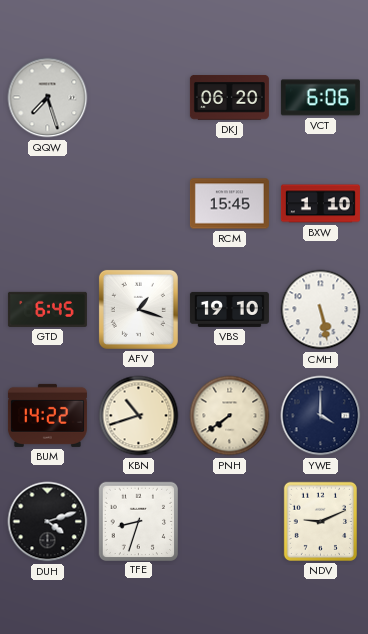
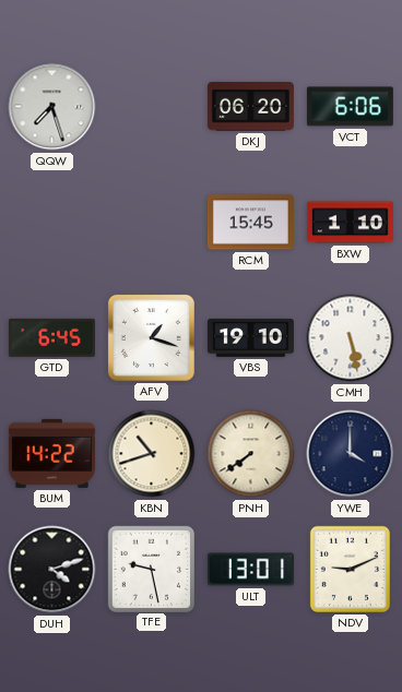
TFE: 8:33 -> 9:28 (151, 569)
ULT: none -> 13:01 (250, 570)
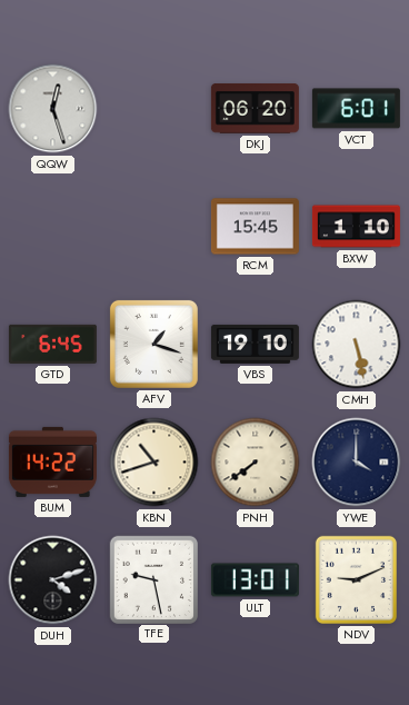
QQW: 7:27 -> 12:27 (53, 109)
VCT: 6:06 -> 6:01 (356, 109)
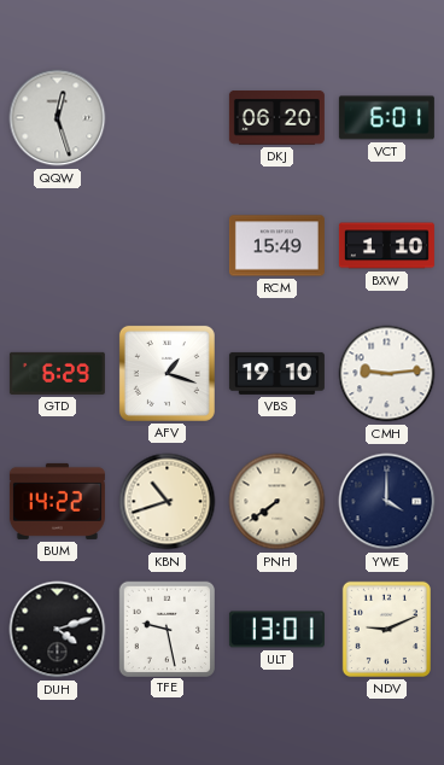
RCM: 15:45 -> 15:49 (276, 246)
GTD: 6:45 -> 6:29 (57, 373)
CMH: 5:28 -> 9:14 (387, 374)
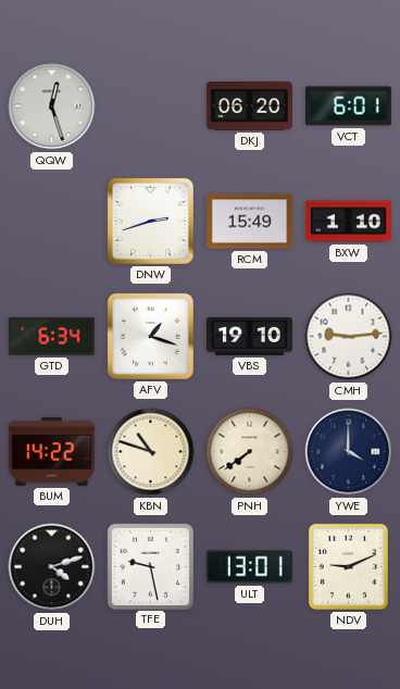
DNW: none -> 2:42 (150, 221)
GTD: 6:29 -> 6:34 (51, 336)
KBN: 10:42 -> 10:48 (151, 452)
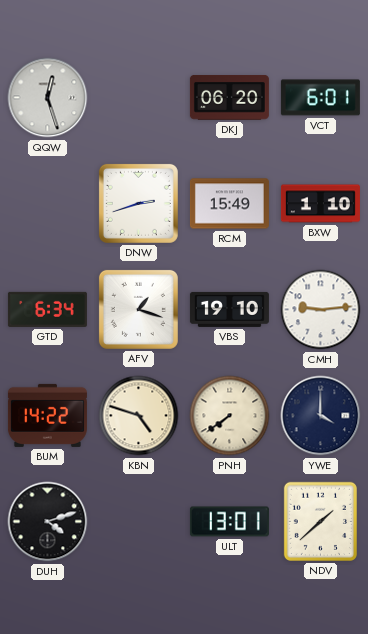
KBN: 10:48 -> 4:48 (139, 416)
TFE: 9:28 -> none (150, 566)
NDV: 9:11 -> 1:38 (320, 521)
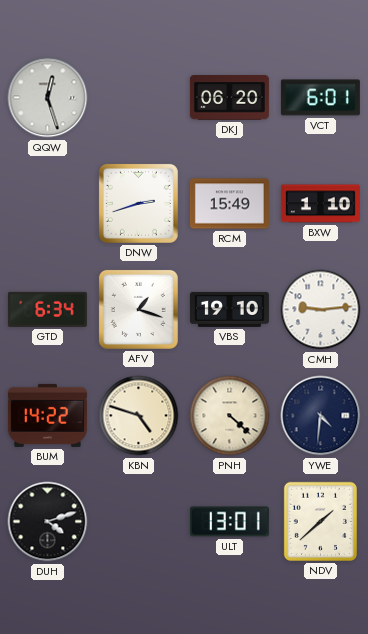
PNH: 7:39 -> 4:22 (230, 416)
YWE: 4:00 -> 4:31 (321, 416)
